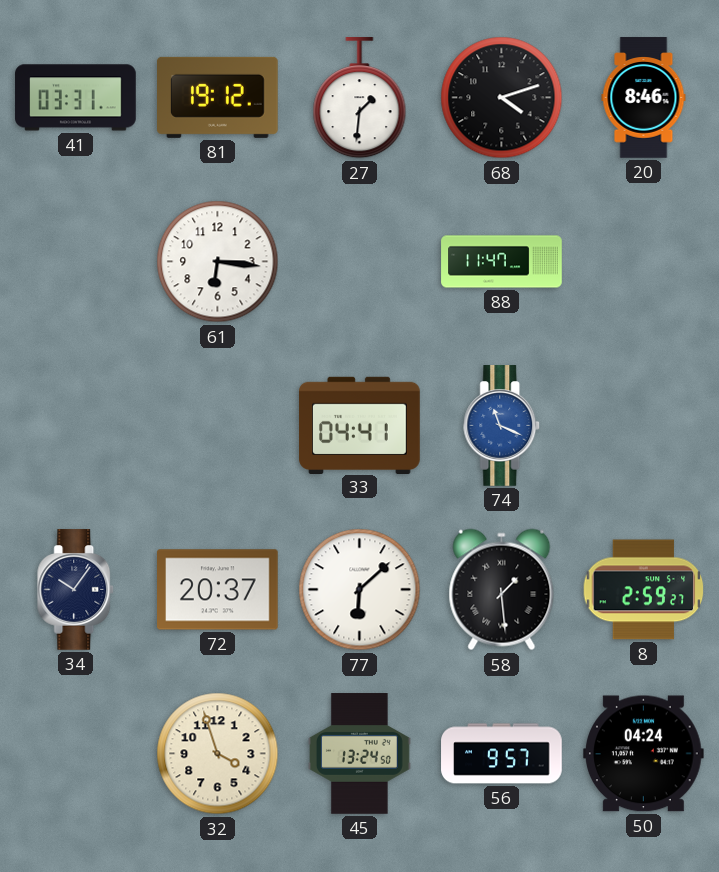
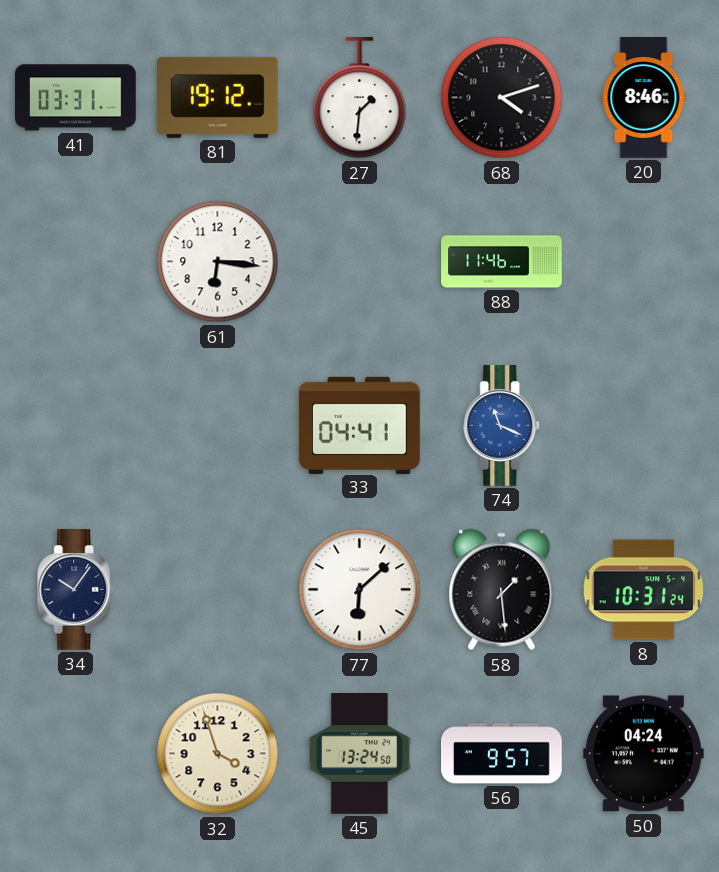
88: 11:47 -> 11:46 (502, 262)
72: 20:37 -> none (218, 590)
8: 2:59 -> 10:31 (644, 590)
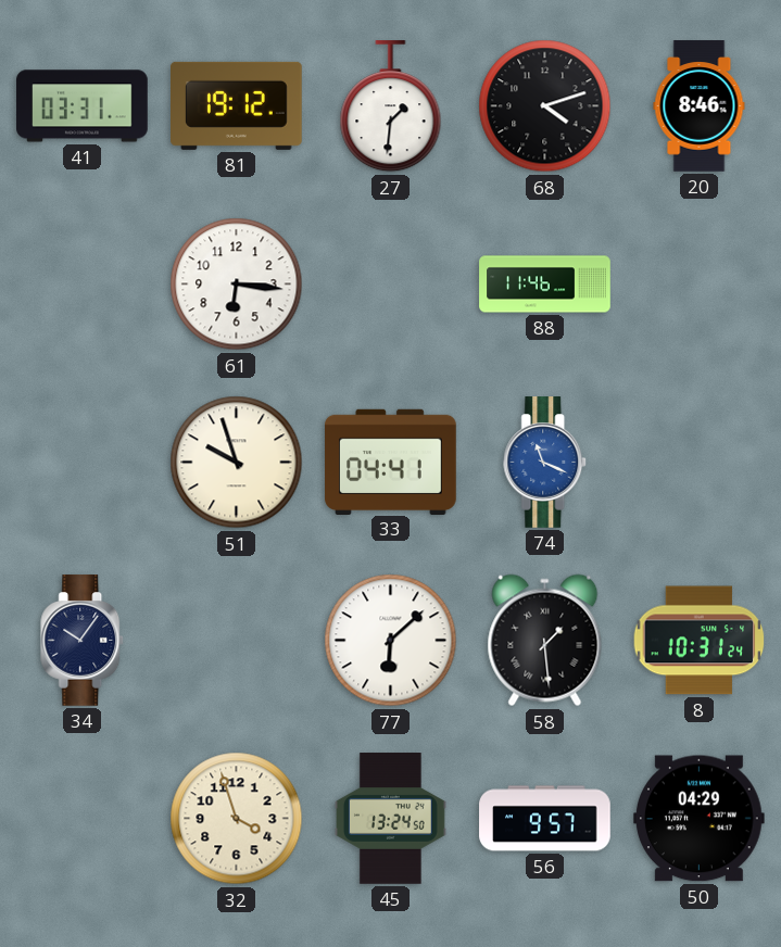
51: none -> 9:57 (237, 463)
50: 04:24 -> 04:29 (700, 819)
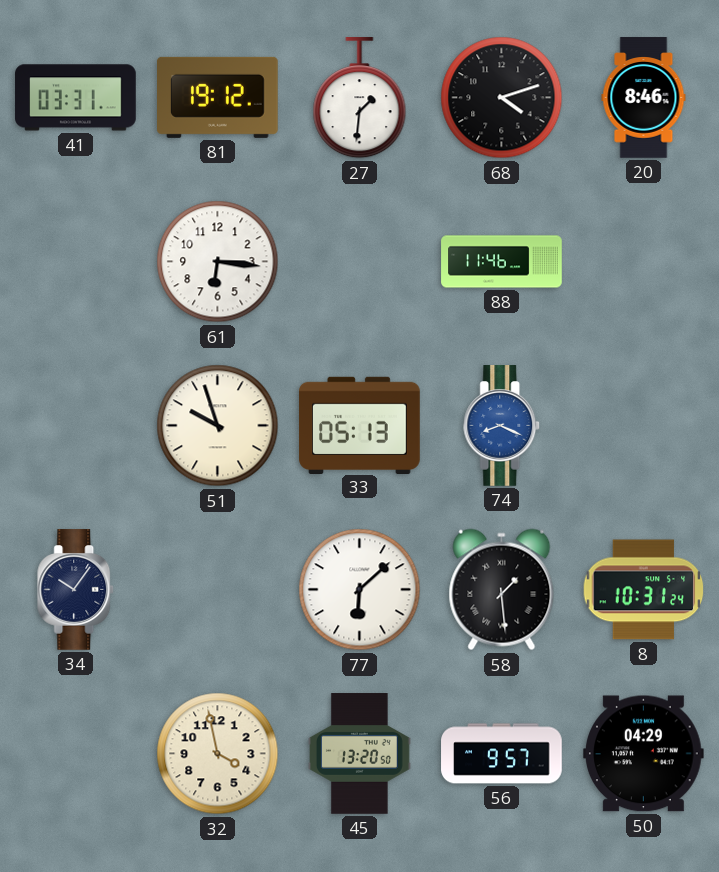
33: 04:41 -> 05:13 (360, 425)
74: 11:19 -> 8:19 (502, 426)
32: 3:57 -> 3:58 (218, 754)
45: 13:24 -> 13:20 (359, 754)
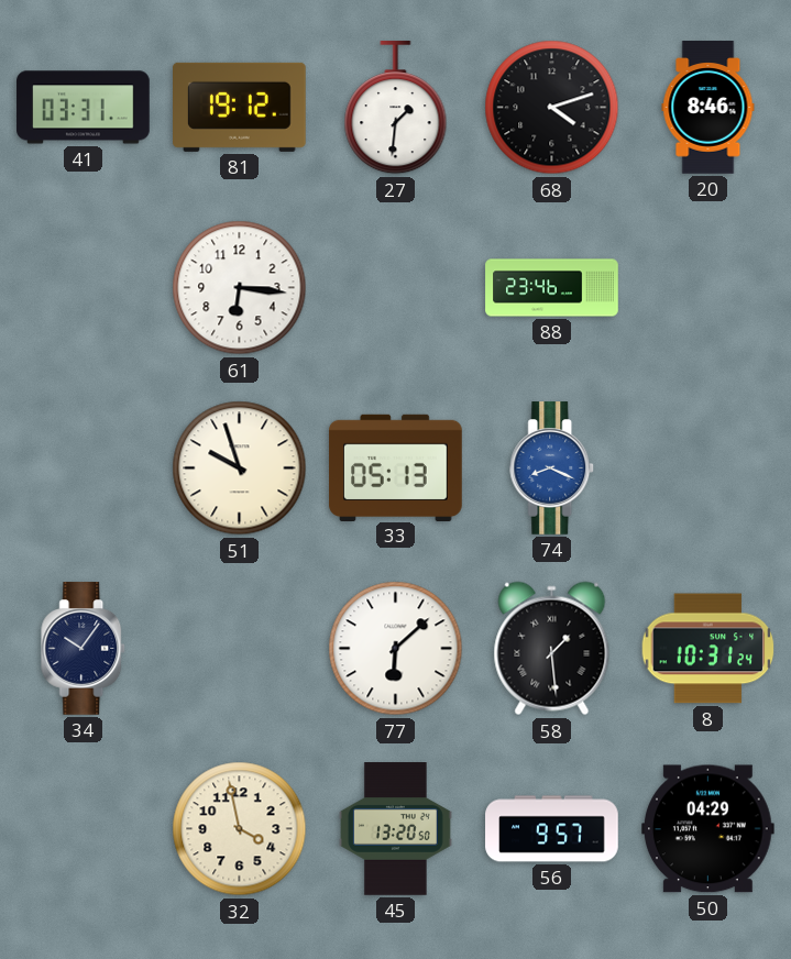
88: 11:46 -> 23:46 (552, 288)
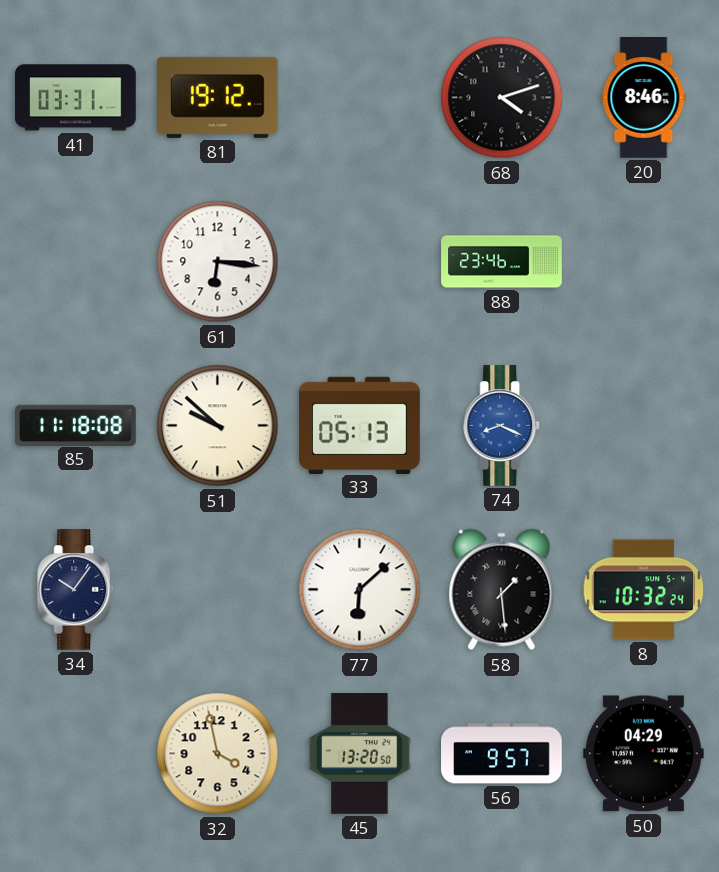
27: 1:31 -> none (396, 108)
85: none -> 11:18 (76, 425)
51: 9:57 -> 9:52 (218, 426)
8: 10:31 -> 10:32 (644, 590)
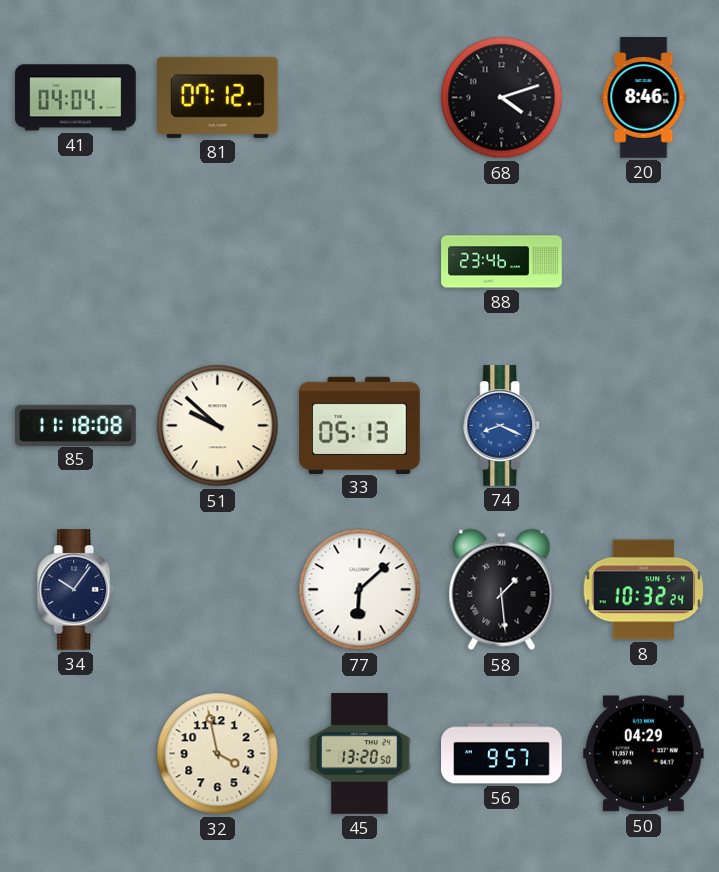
41: 03:31 -> 04:04 (76, 98)
81: 19:12 -> 07:12 (218, 97)
61: 6:16 -> none (218, 262)
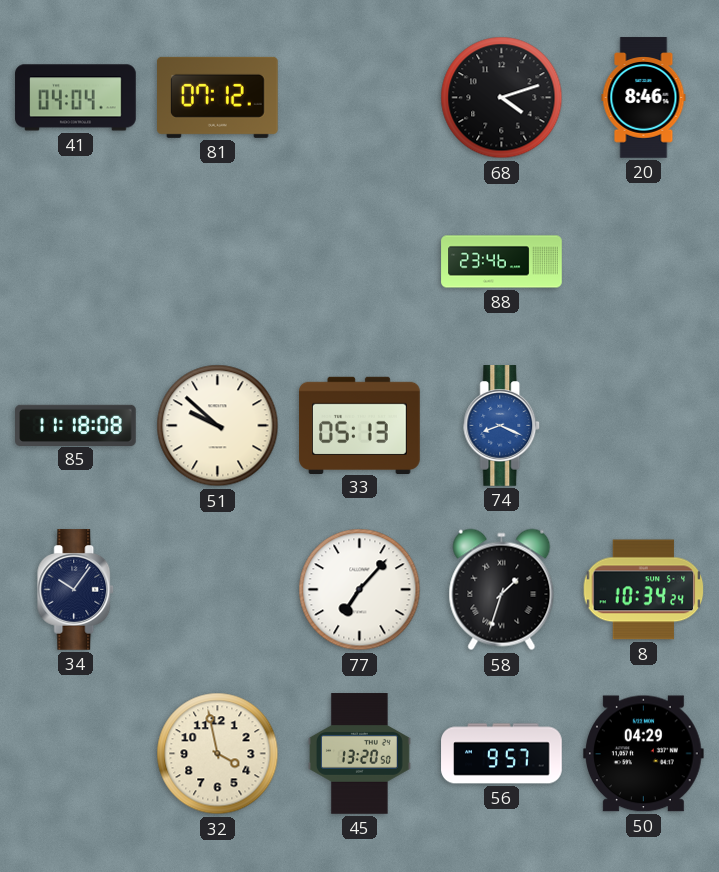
77: 6:08 -> 7:07 (360, 590)
58: 1:29 -> 1:33 (502, 590)
8: 10:32 -> 10:34 (644, 590)
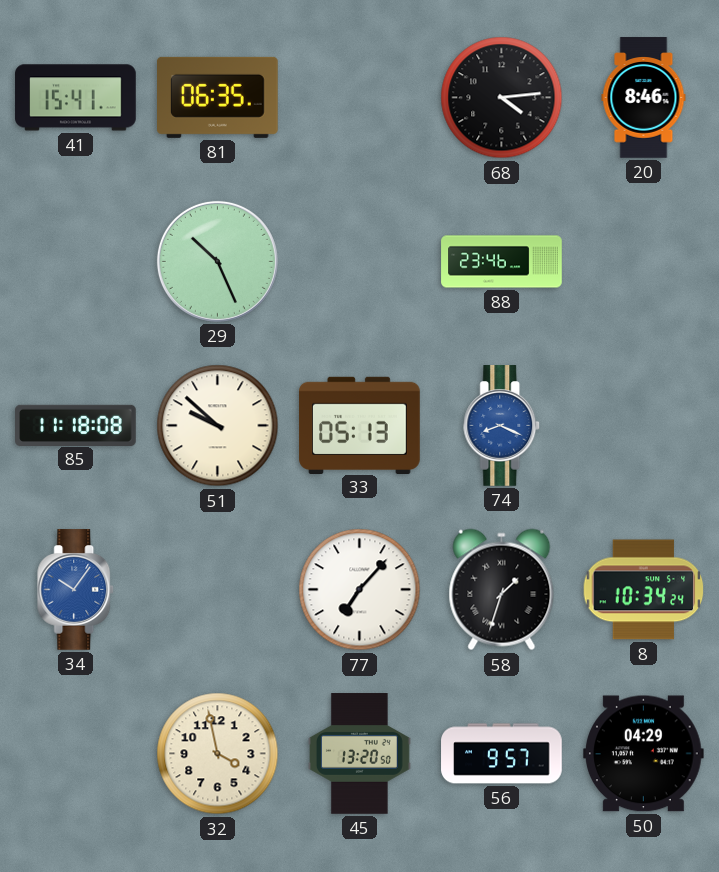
41: 04:04 -> 15:41 (76, 98)
81: 07:12 -> 06:35 (218, 97)
68: 4:12 -> 4:14 (502, 98)
29: none -> 10:26 (217, 261)
34 dial: navy -> blue (76, 590)
